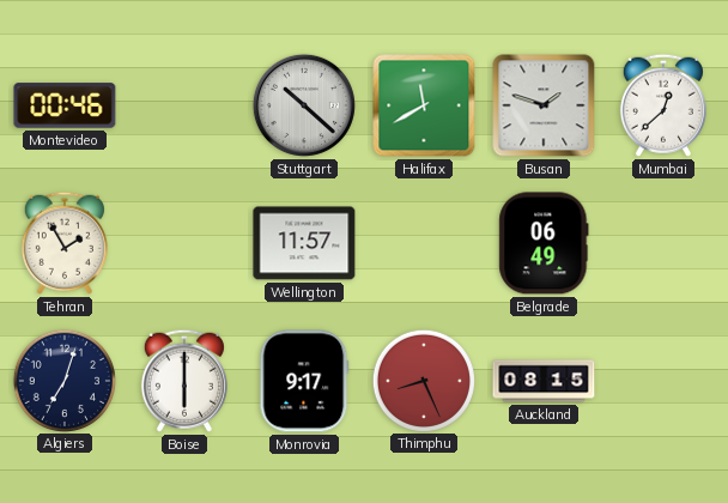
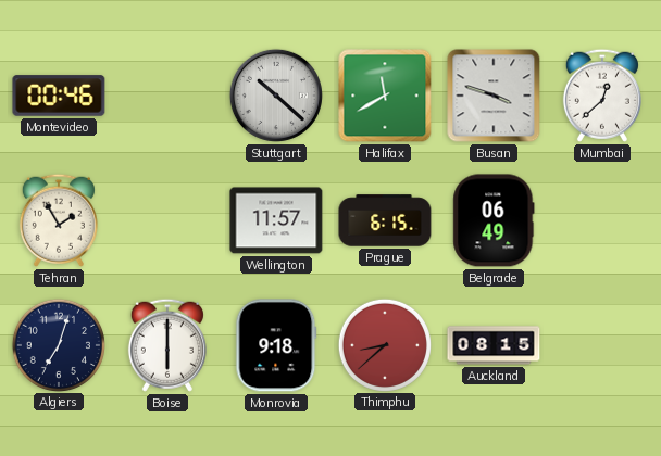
Busan: 1:48 -> 3:48 (494, 96)
Prague: none -> 6:15 (385, 220)
Monrovia: 9:17 -> 9:18 (276, 345)
Thimphu: 8:26 -> 8:38 (384, 344)
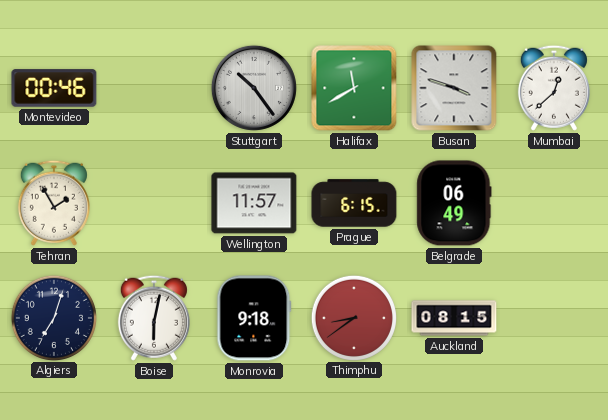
Stuttgart: 10:22 -> 10:24 (254, 88)
Boise: 6:00 -> 6:02 (154, 318)
Thimphu: 8:38 -> 8:39 (353, 317)
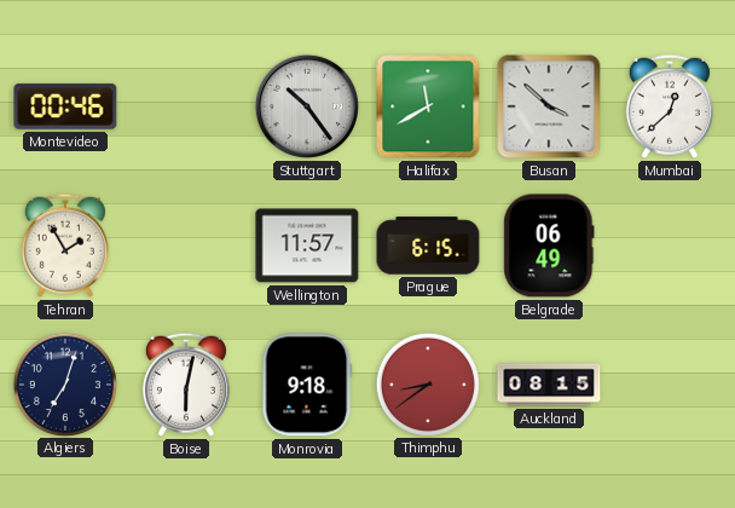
Busan: 3:48 -> 3:52 (549, 106)
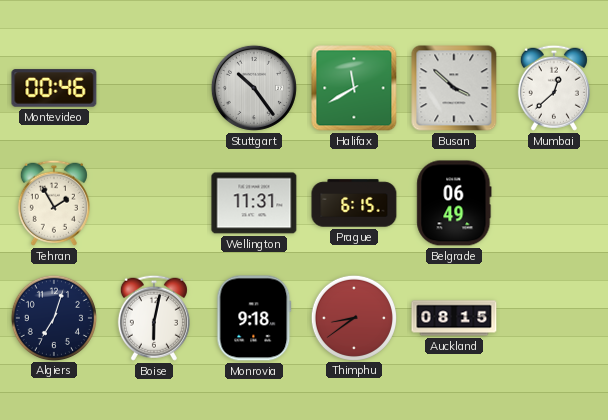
Wellington: 11:57 -> 11:31 (254, 203)
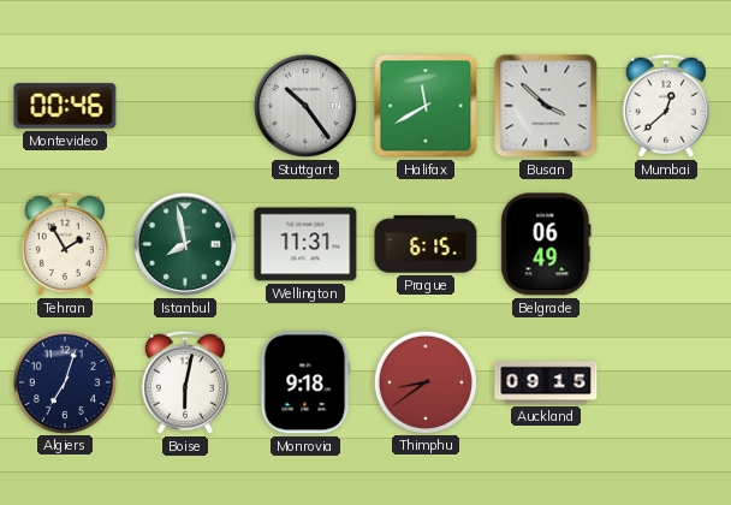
Istanbul: none -> 7:58 (185, 244)
Auckland: 08:15 -> 09:15 (546, 382)
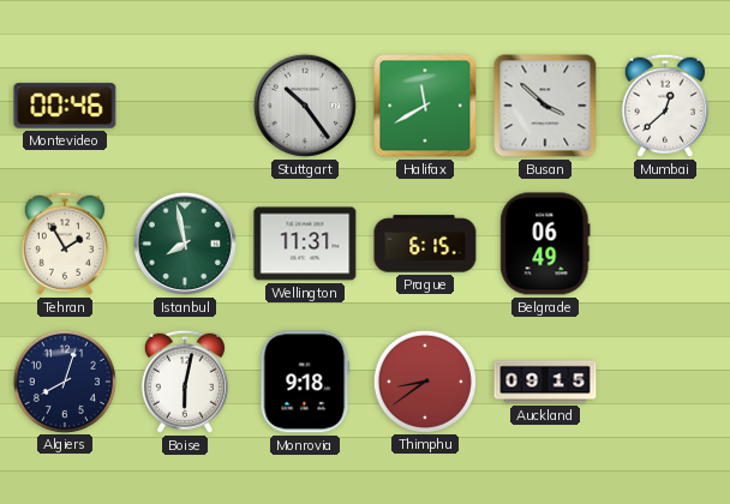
Algiers: 7:03 -> 8:03 (64, 380)
